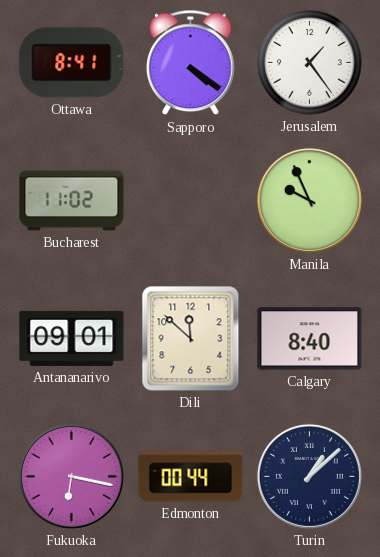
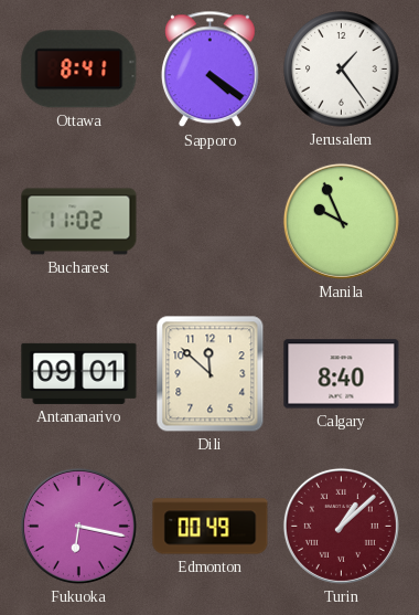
Edmonton: 00:44 -> 00:49 (211, 527)
Turin dial: navy -> burgundy (341, 526)
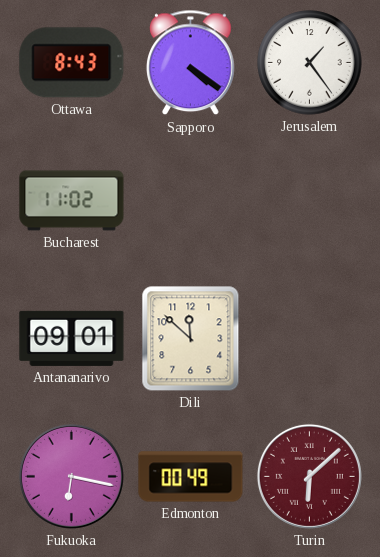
Ottawa: 8:41 -> 8:43 (72, 63)
Manila: 9:56 -> none (341, 221)
Calgary: 8:40 -> none (342, 374)
Turin: 1:08 -> 6:08 (309, 476)
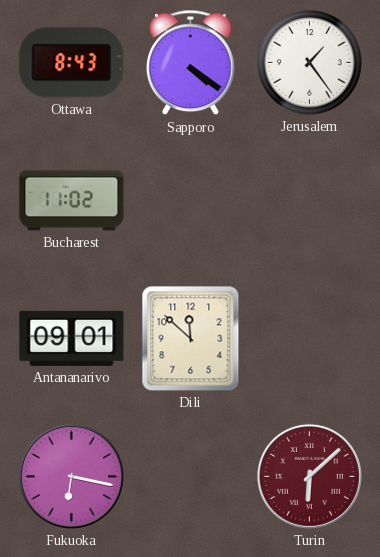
Edmonton: 00:49 -> none (191, 477)
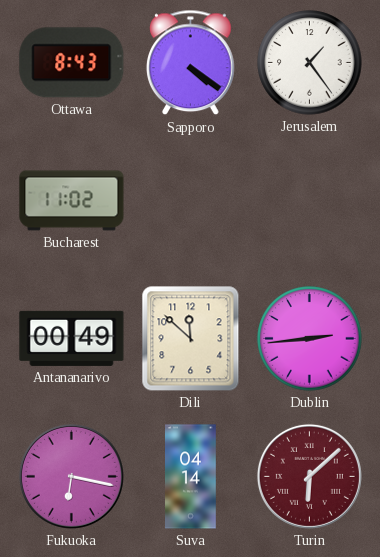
Antananarivo: 09:01 -> 00:49 (72, 338)
Dublin: none -> 2:44 (310, 339)
Suva: none -> 04:14 (191, 477)
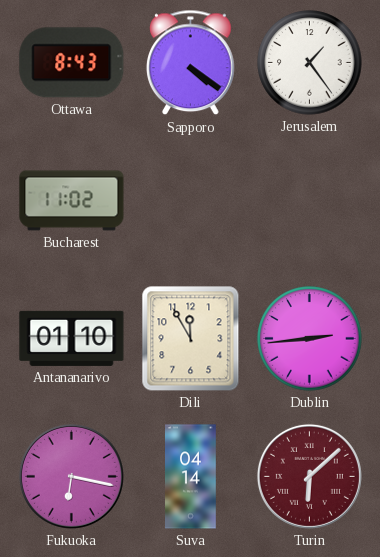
Antananarivo: 00:49 -> 01:10 (72, 338)
Dili: 11:52 -> 11:55 (191, 339)
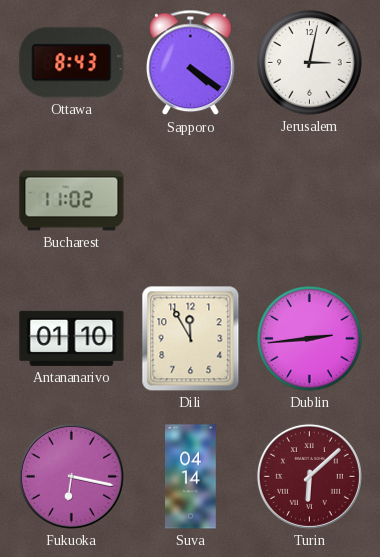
Jerusalem: 1:24 -> 3:02 (310, 63)
